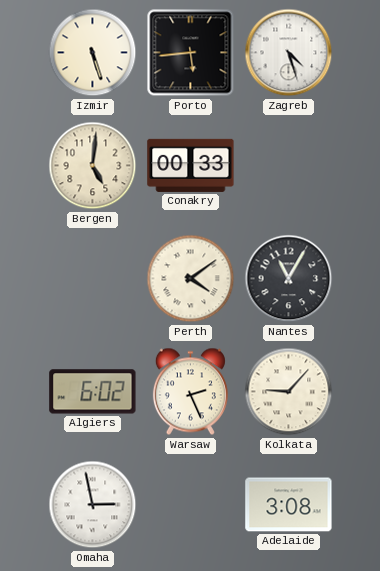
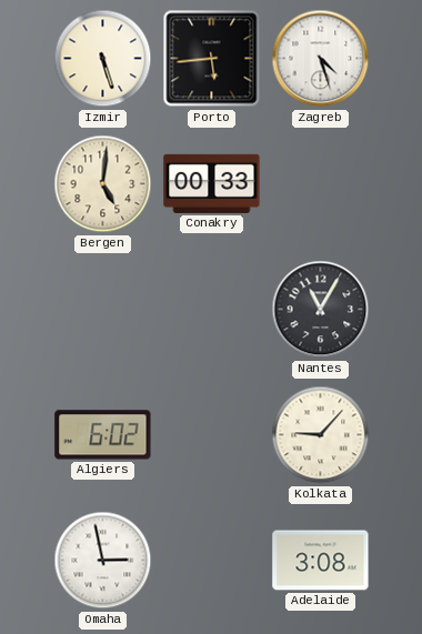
Perth: 4:09 -> none (191, 279)
Warsaw: 2:26 -> none (190, 392)
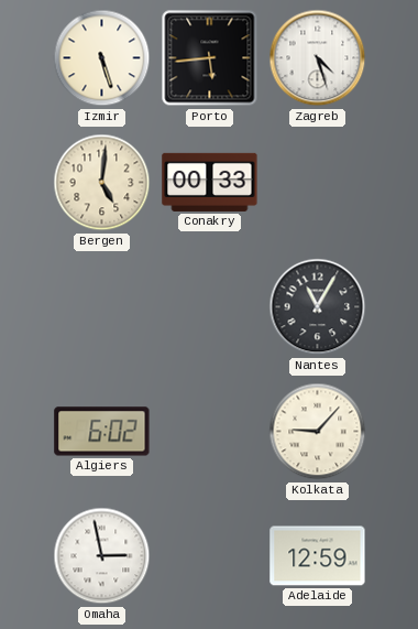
Adelaide: 3:08 -> 12:59 (318, 556)
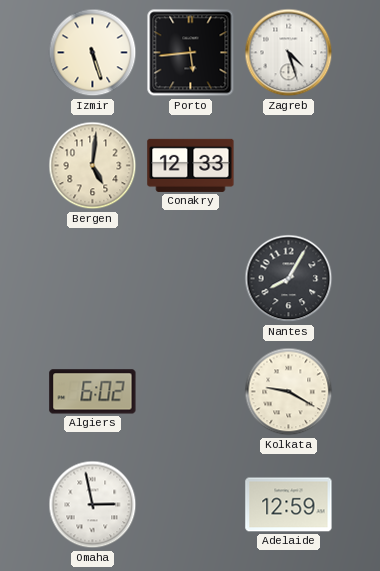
Conakry: 00:33 -> 12:33 (191, 165)
Nantes: 11:05 -> 8:05 (289, 279)
Kolkata: 9:07 -> 9:20 (289, 392)
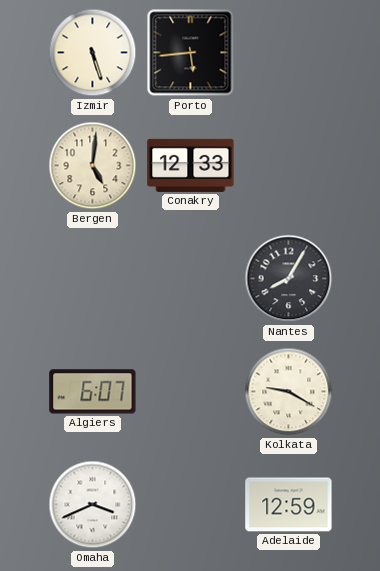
Zagreb: 4:27 -> none (289, 53)
Algiers: 6:02 -> 6:07 (93, 392)
Omaha: 2:58 -> 3:41 (93, 505)
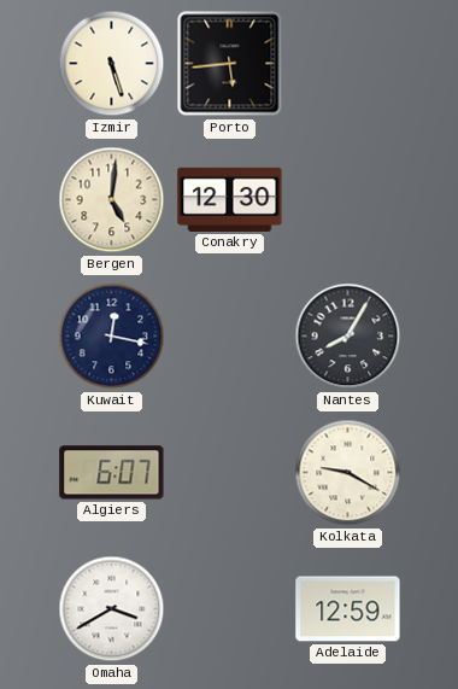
Conakry: 12:33 -> 12:30 (230, 199)
Kuwait: none -> 12:17 (112, 337)
Omaha: 3:41 -> 3:40 (112, 609)
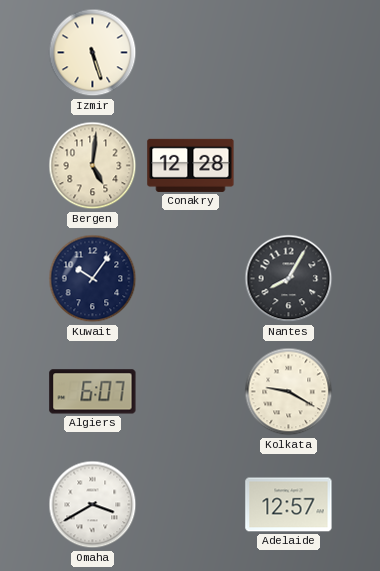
Porto: 5:44 -> none (230, 64)
Conakry: 12:30 -> 12:28 (191, 165)
Kuwait: 12:17 -> 10:06 (93, 279)
Adelaide: 12:59 -> 12:57 (289, 505)
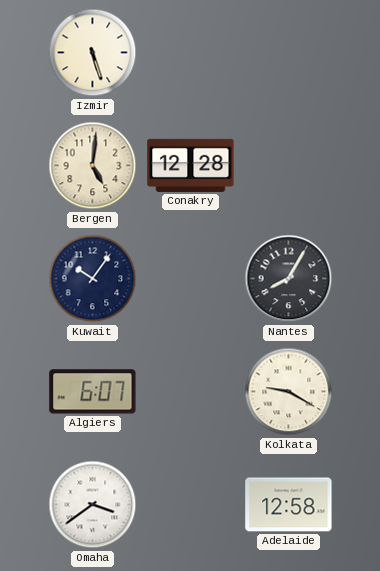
Omaha: 3:40 -> 3:39 (93, 505)
Adelaide: 12:57 -> 12:58 (289, 505)
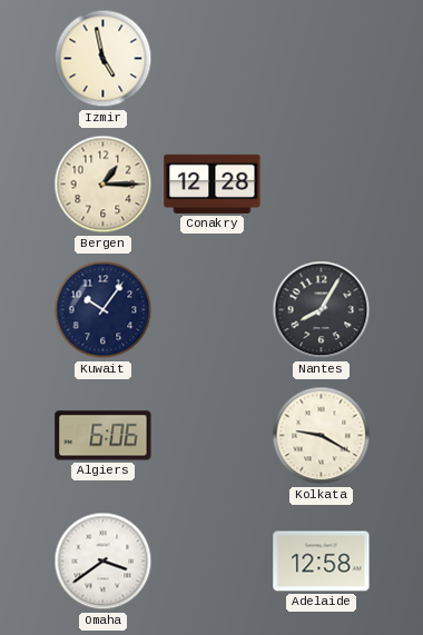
Izmir: 5:27 -> 4:58 (104, 59)
Bergen: 5:01 -> 1:15 (104, 185)
Algiers: 6:07 -> 6:06 (104, 436)
